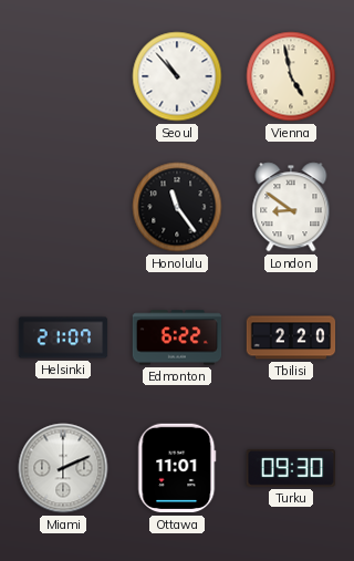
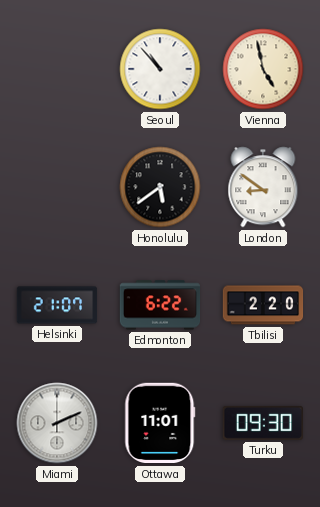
Honolulu: 11:24 -> 5:39 (160, 187)
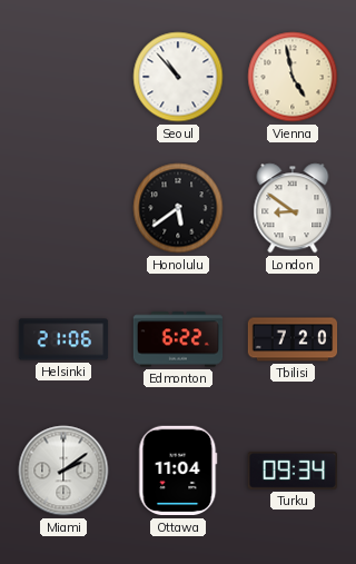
Helsinki: 21:07 -> 21:06 (63, 339)
Tbilisi: 2:20 -> 7:20 (293, 339)
Miami: 2:11 -> 2:09 (63, 471)
Ottawa: 11:01 -> 11:04 (178, 471)
Turku: 09:30 -> 09:34 (291, 471)
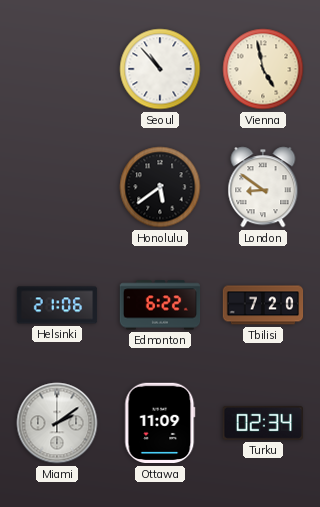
Ottawa: 11:04 -> 11:09 (160, 423)
Turku: 09:34 -> 02:34 (262, 423)
